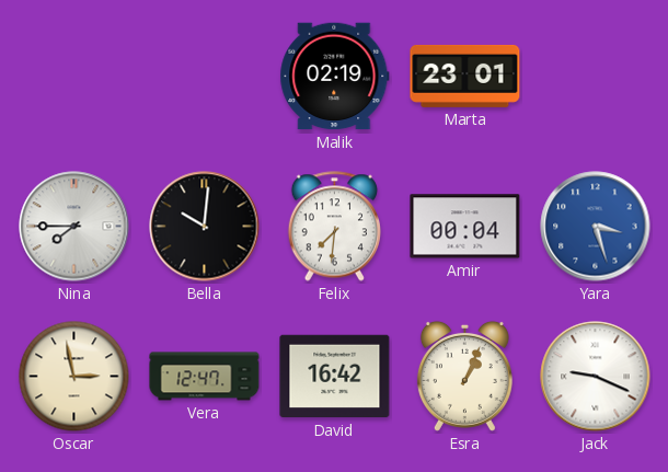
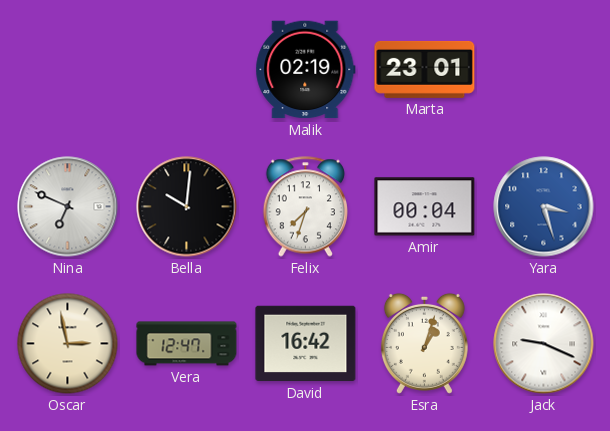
Nina: 7:45 -> 6:49 (68, 207)
Felix: 7:31 -> 7:33 (305, 207)
Esra: 1:04 -> 1:03 (424, 343)
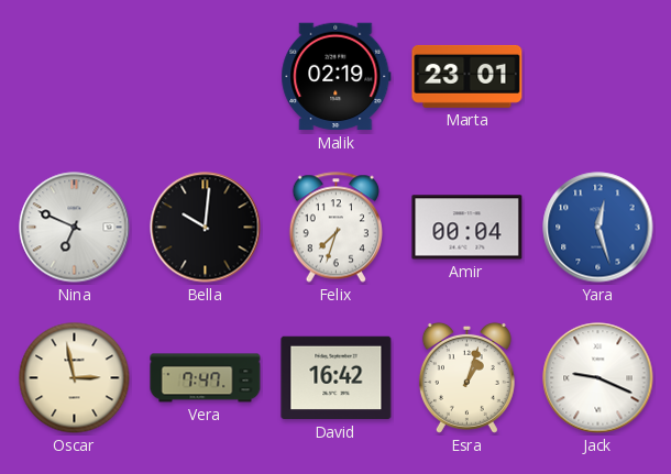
Yara: 3:27 -> 12:27 (598, 228)
Vera: 12:47 -> 7:47 (206, 378)
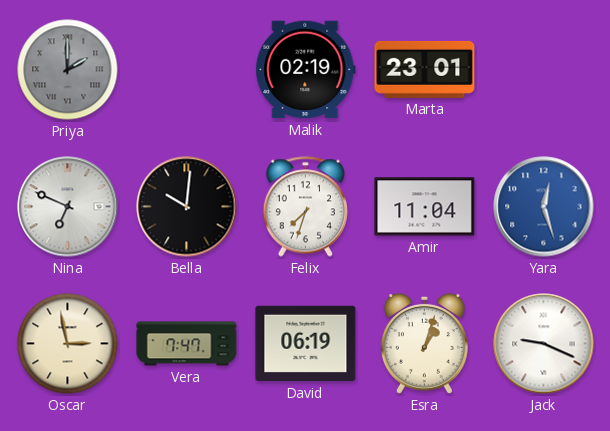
Priya: none -> 2:00 (68, 70)
Amir: 00:04 -> 11:04 (425, 207)
David: 16:42 -> 06:19 (306, 344)
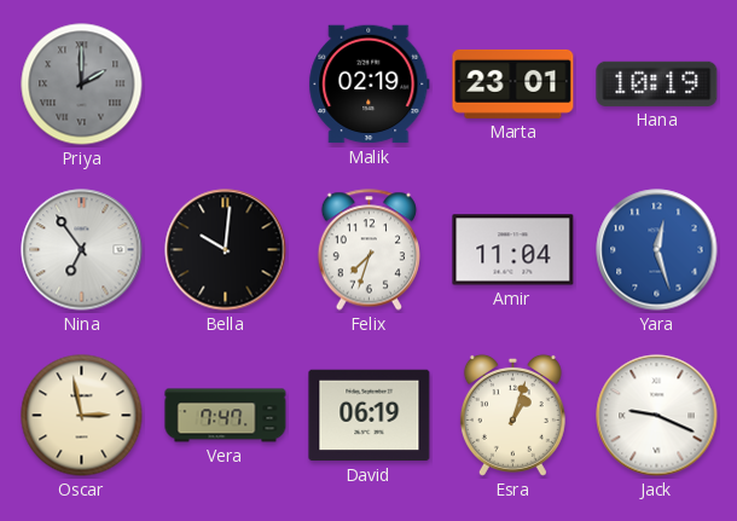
Hana: none -> 10:19 (657, 83)
Nina: 6:49 -> 6:54 (82, 250)
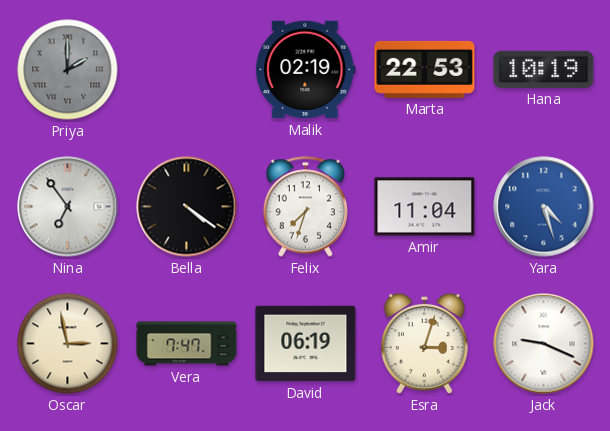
Marta: 23:01 -> 22:53 (425, 69)
Bella: 10:01 -> 4:21 (187, 207)
Yara: 12:27 -> 4:27 (544, 207)
Esra: 1:03 -> 3:03 (424, 343)
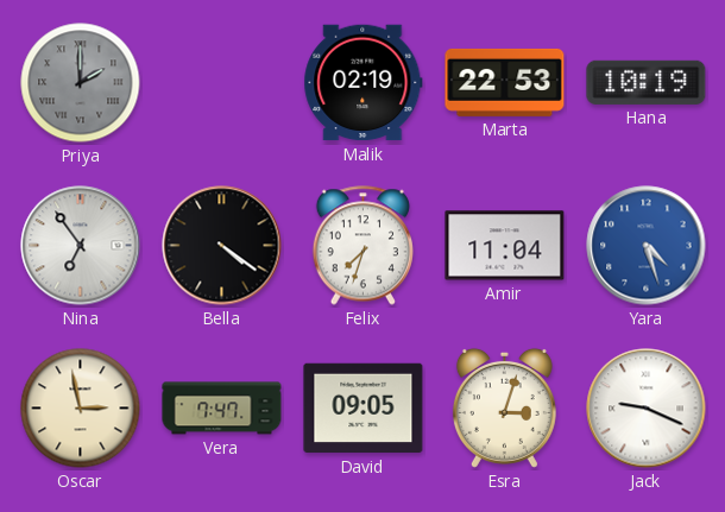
David: 06:19 -> 09:05 (364, 409)
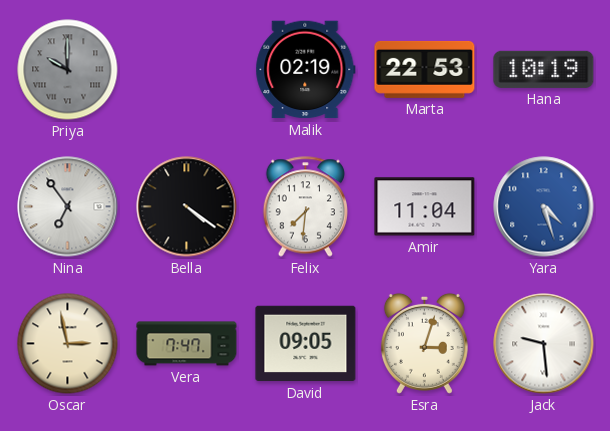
Priya: 2:00 -> 10:00 (68, 70)
Felix: 7:33 -> 7:31 (305, 207)
Jack: 9:19 -> 9:29 (544, 344)
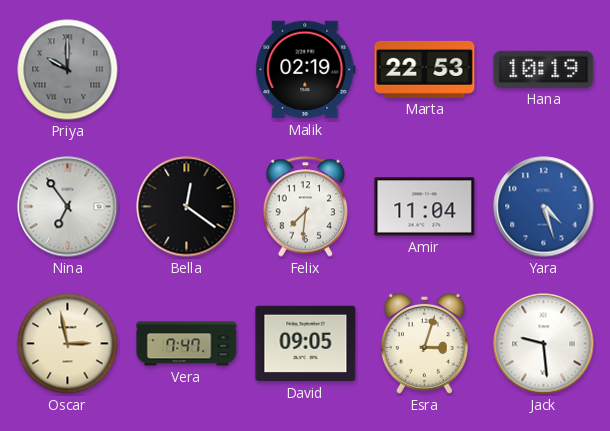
Bella: 4:21 -> 12:21 (187, 207)
